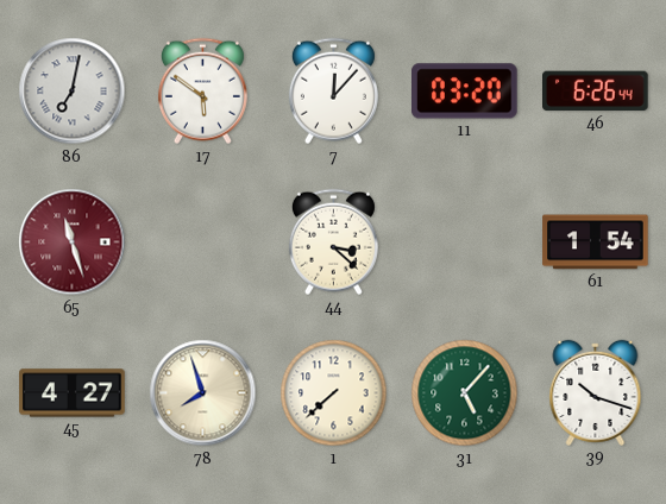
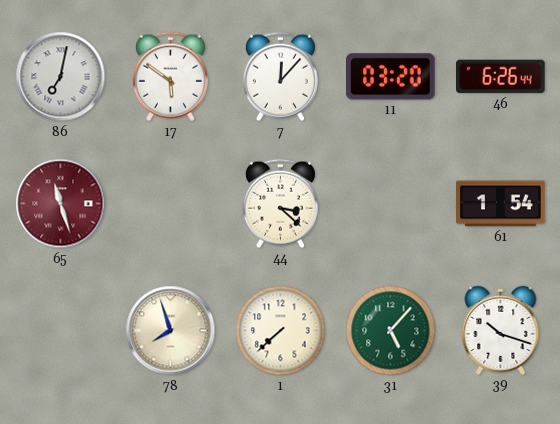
45: 4:27 -> none (73, 393)
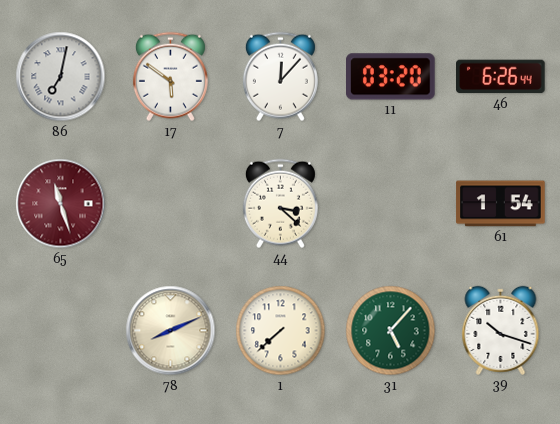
78: 7:57 -> 8:11 (171, 331)
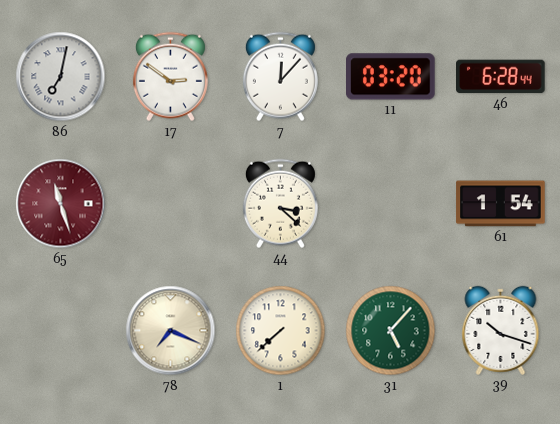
17: 5:51 -> 2:51 (170, 77)
46: 6:26 -> 6:28 (501, 77)
78: 8:11 -> 7:19 (171, 331)
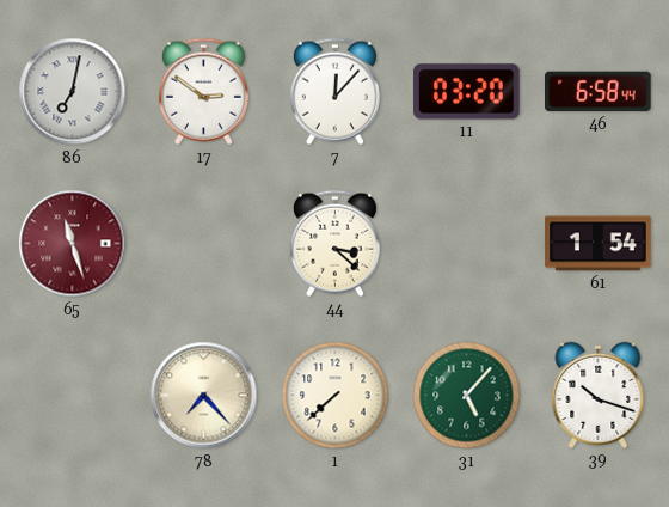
46: 6:28 -> 6:58 (599, 92)
78: 7:19 -> 7:23 (204, 396)
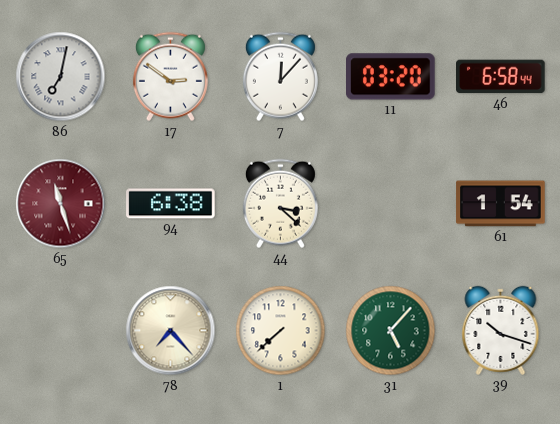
94: none -> 6:38 (171, 204)
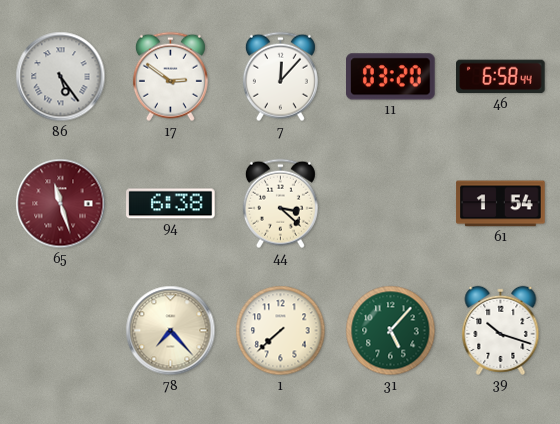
86: 7:02 -> 5:24 (61, 77)
